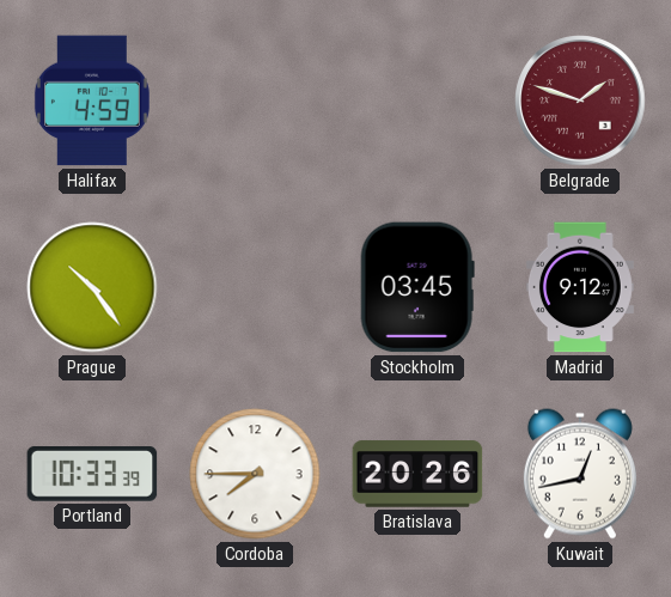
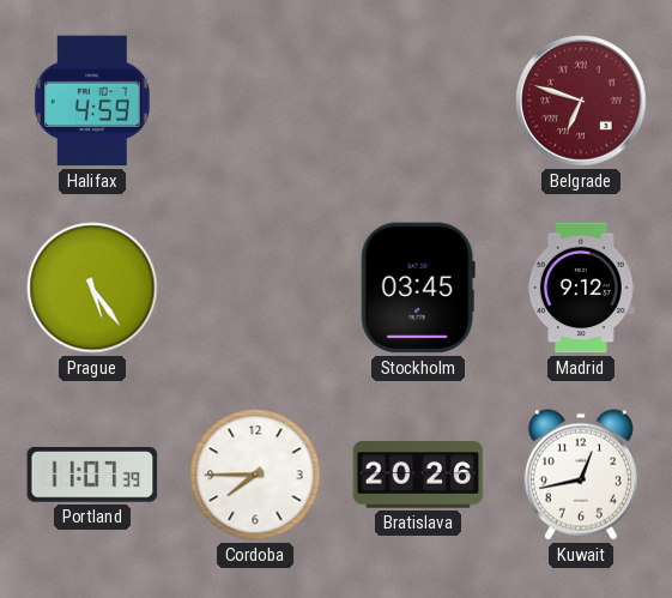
Belgrade: 1:48 -> 6:48 (581, 101)
Prague: 10:24 -> 5:24 (92, 288)
Portland: 10:33 -> 11:07 (92, 476)
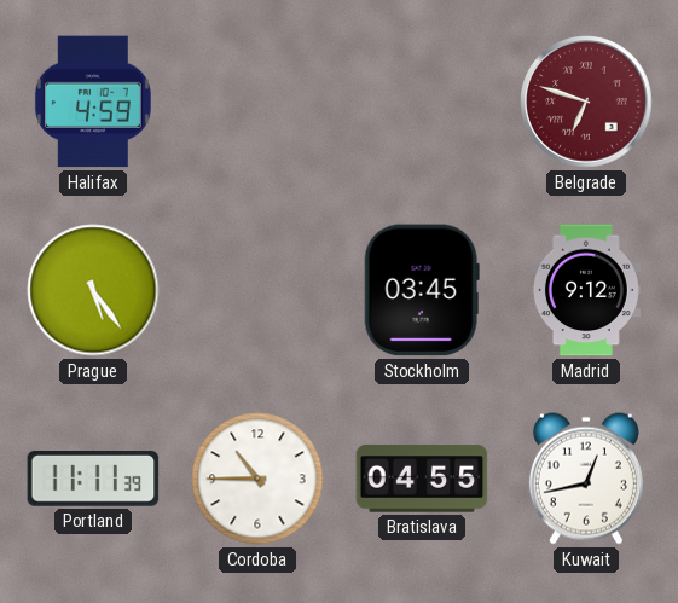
Portland: 11:07 -> 11:11 (93, 480)
Cordoba: 7:45 -> 10:45 (257, 479)
Bratislava: 20:26 -> 04:55 (422, 479)
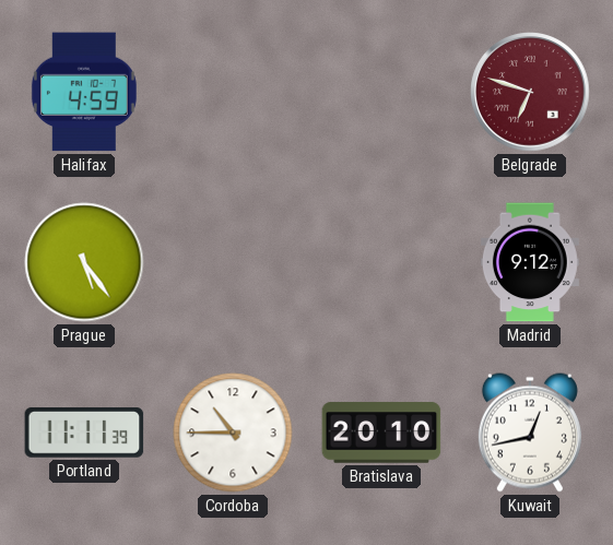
Stockholm: 03:45 -> none (422, 290)
Bratislava: 04:55 -> 20:10 (381, 433)
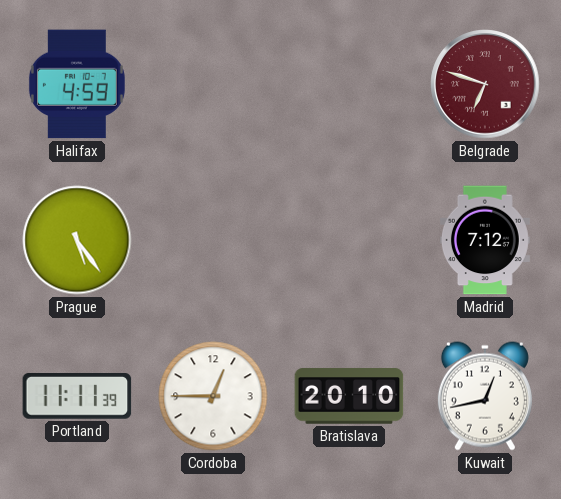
Madrid: 9:12 -> 7:12 (485, 240)
Cordoba: 10:45 -> 12:45 (213, 396)
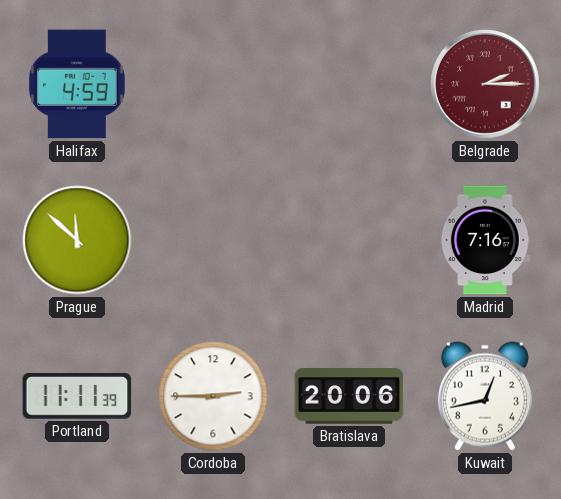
Belgrade: 6:48 -> 2:15 (485, 84)
Prague: 5:24 -> 11:52 (77, 240)
Madrid: 7:12 -> 7:16 (485, 240)
Cordoba: 12:45 -> 2:45 (213, 396)
Bratislava: 20:10 -> 20:06 (349, 396)
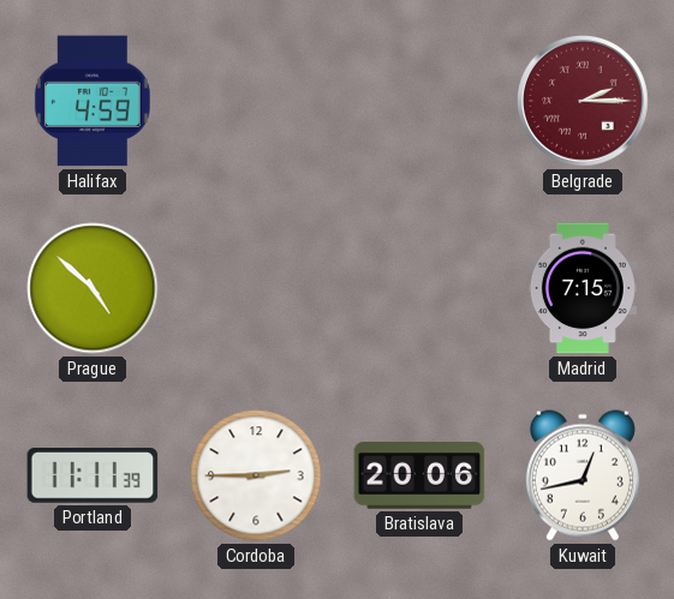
Prague: 11:52 -> 4:52 (93, 288)
Madrid: 7:16 -> 7:15 (583, 288)
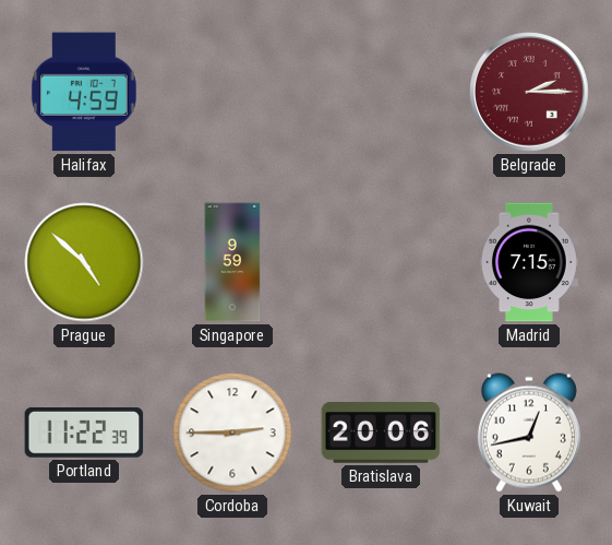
Singapore: none -> 9:59 (232, 262)
Portland: 11:11 -> 11:22 (84, 434)
